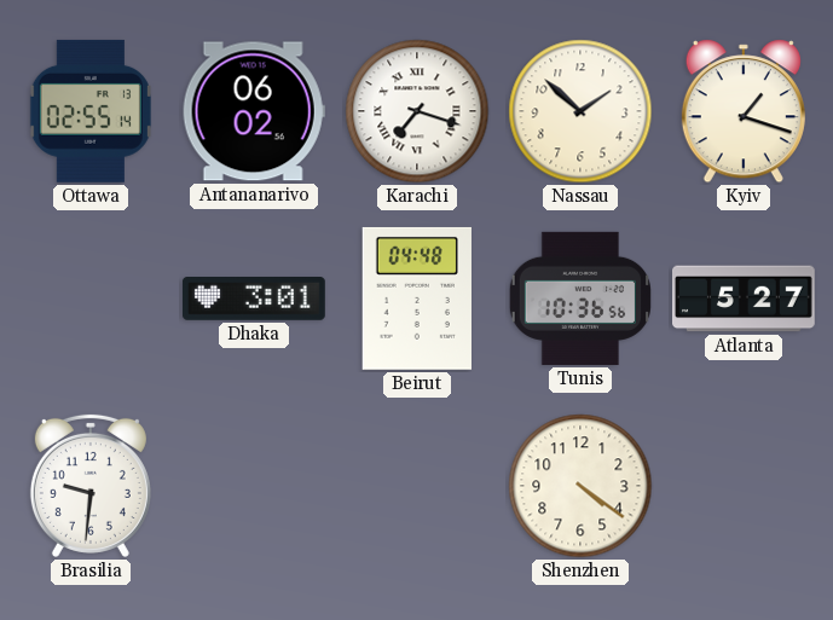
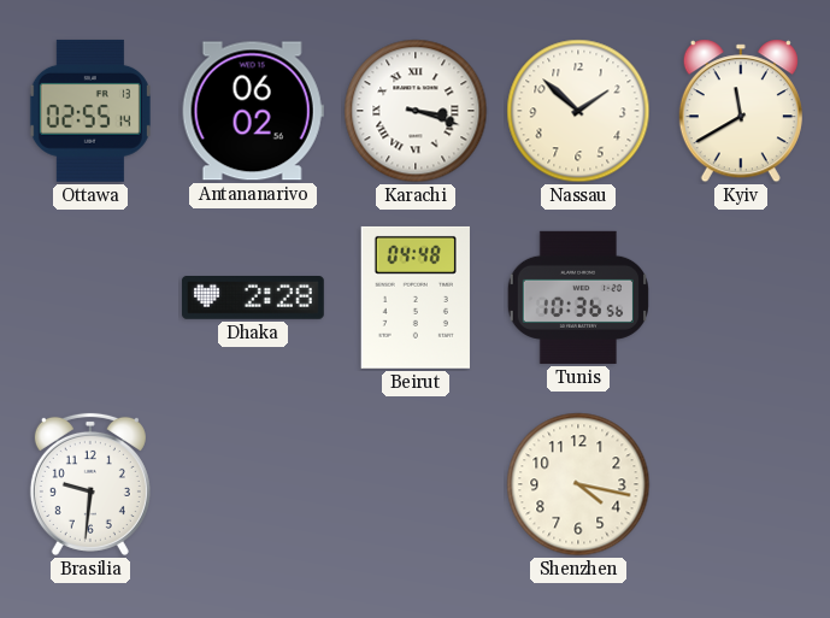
Karachi: 7:18 -> 3:18 (416, 111)
Kyiv: 1:18 -> 11:40 (741, 111)
Dhaka: 3:01 -> 2:28 (253, 299)
Atlanta: 5:27 -> none (745, 299)
Shenzhen: 4:21 -> 4:17 (578, 484)
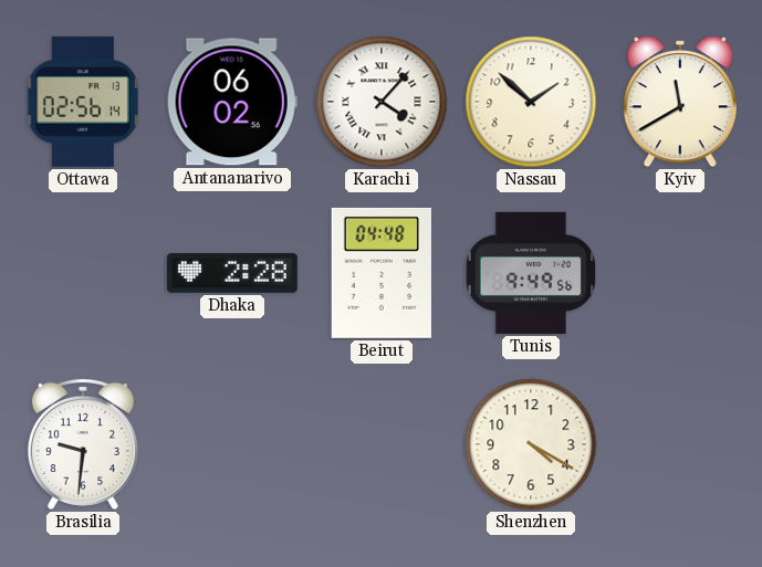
Ottawa: 02:55 -> 02:56 (83, 102)
Karachi: 3:18 -> 4:07 (382, 102)
Tunis: 10:36 -> 9:49 (531, 273)
Shenzhen: 4:17 -> 4:20 (531, 444)
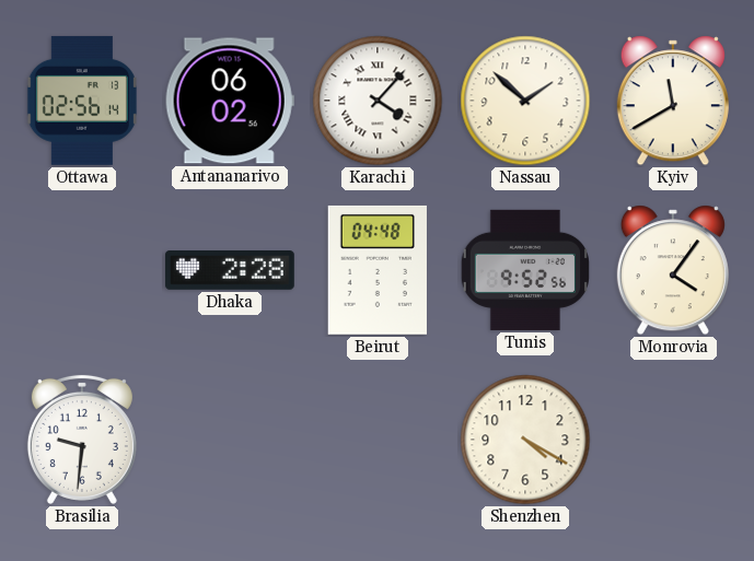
Tunis: 9:49 -> 9:52 (525, 270)
Monrovia: none -> 4:06 (673, 270)
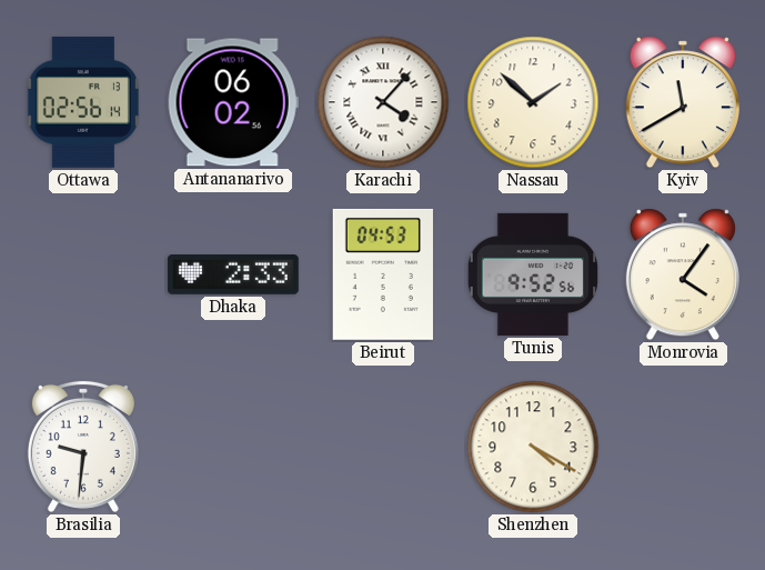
Dhaka: 2:28 -> 2:33 (233, 276)
Beirut: 04:48 -> 04:53 (383, 274)
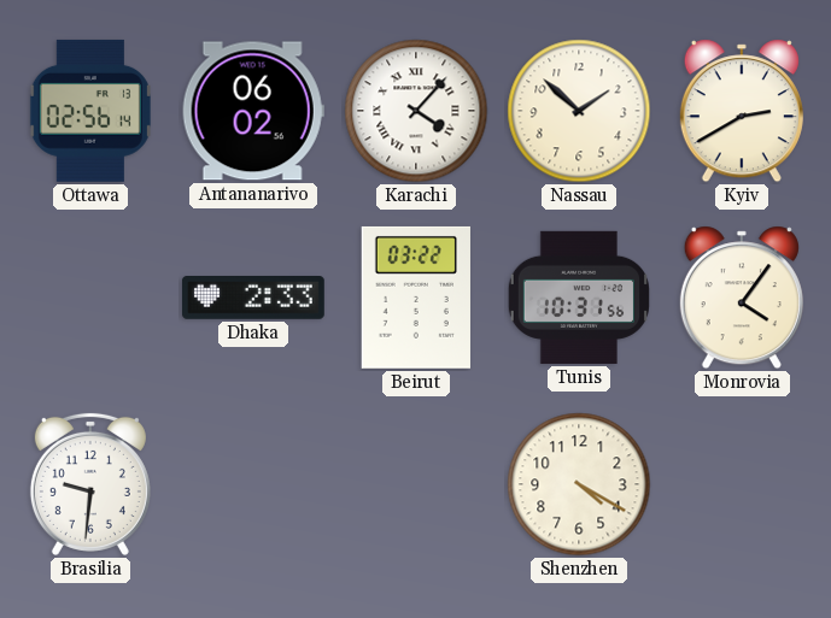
Kyiv: 11:40 -> 2:40 (742, 111)
Beirut: 04:53 -> 03:22 (416, 298)
Tunis: 9:52 -> 10:31 (579, 298)
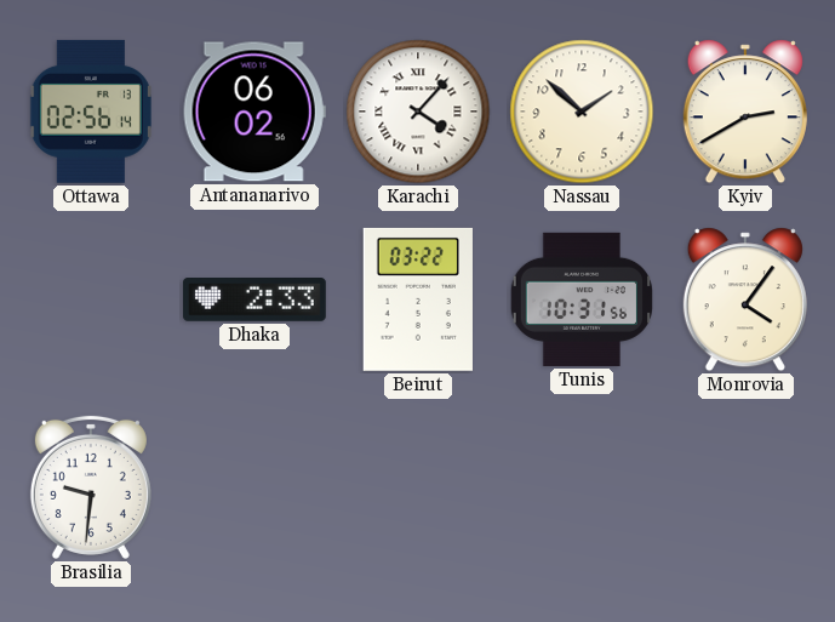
Shenzhen: 4:20 -> none (579, 484)
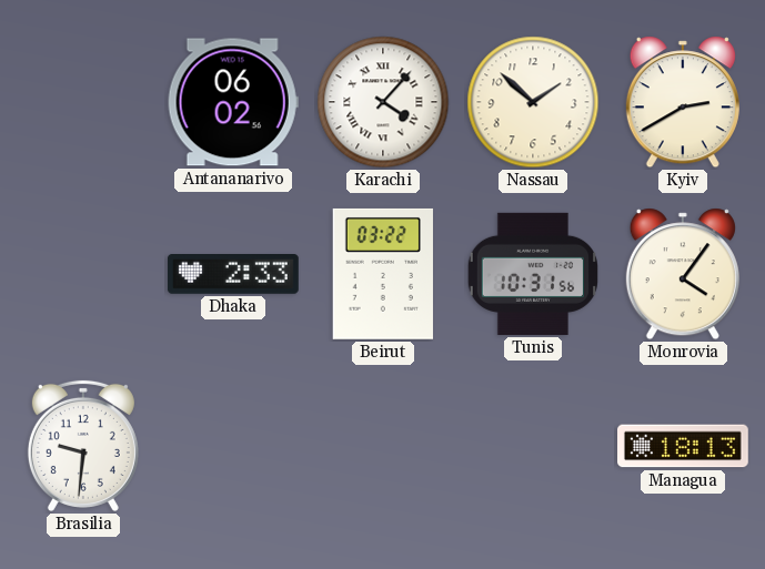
Ottawa: 02:56 -> none (91, 112)
Managua: none -> 18:13 (684, 446)
